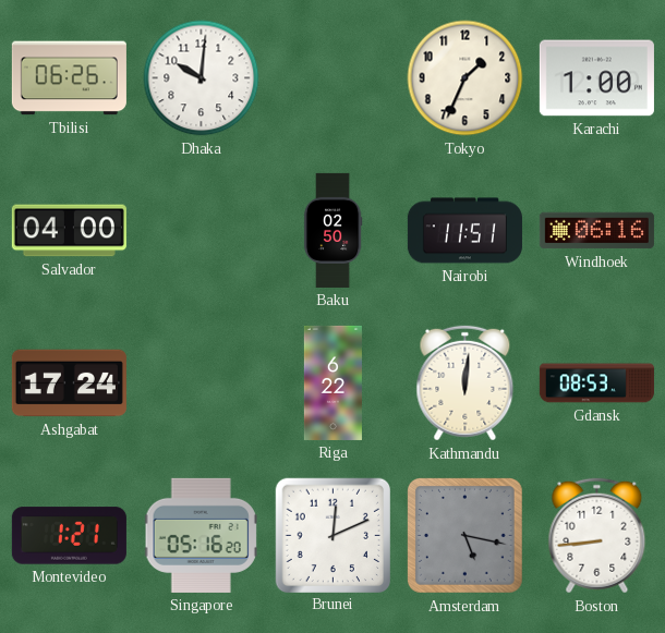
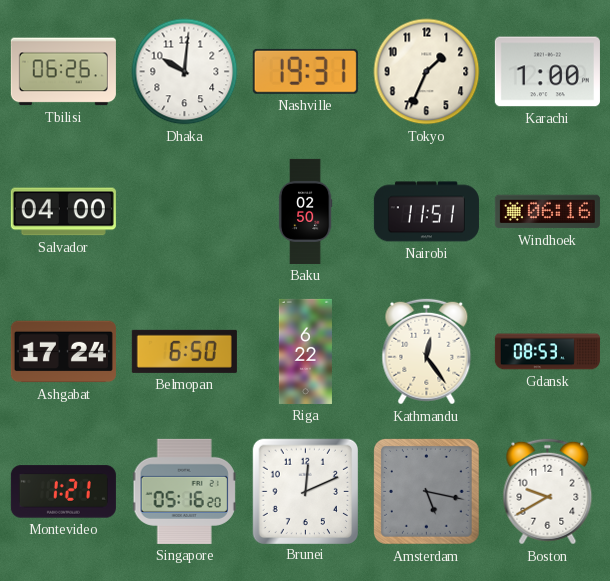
Nashville: none -> 19:31 (305, 71)
Belmopan: none -> 6:50 (184, 351)
Kathmandu: 12:01 -> 12:24 (427, 352)
Boston: 8:44 -> 9:40 (548, 492)
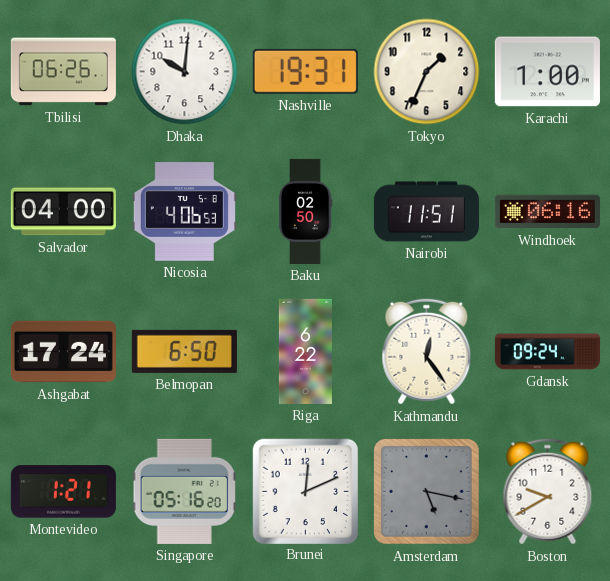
Nicosia: none -> 4:06 (184, 212)
Gdansk: 08:53 -> 09:24 (547, 352)
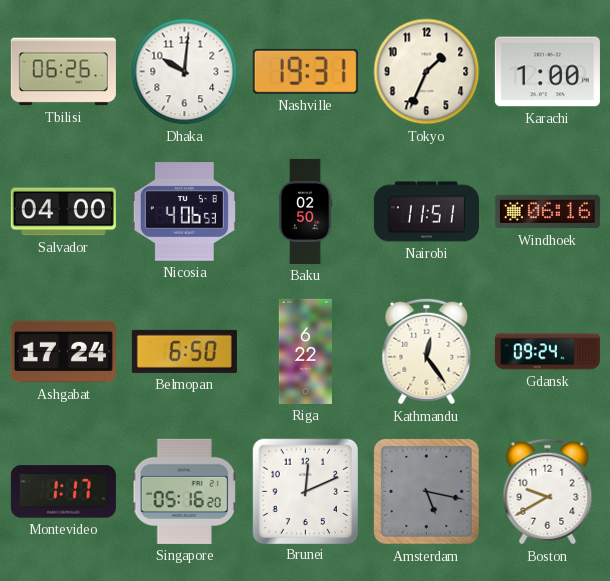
Montevideo: 1:21 -> 1:17 (63, 492)
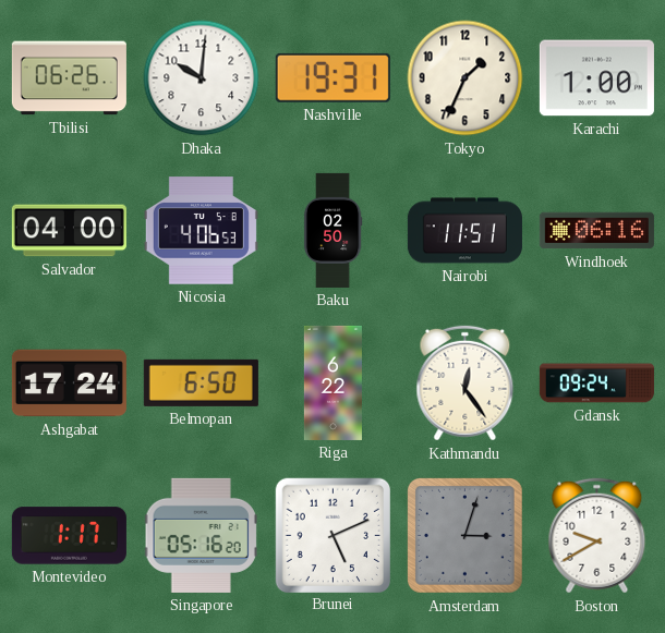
Brunei: 12:11 -> 5:11 (332, 535)
Amsterdam: 5:17 -> 3:03 (465, 536)
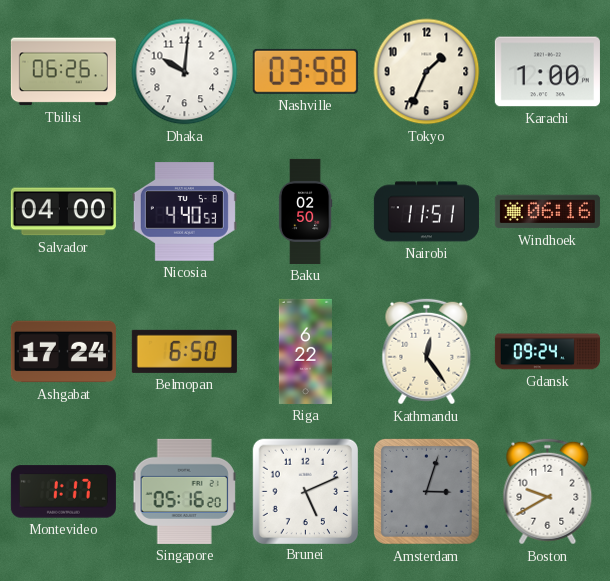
Nashville: 19:31 -> 03:58 (305, 71)
Nicosia: 4:06 -> 4:40 (184, 212)
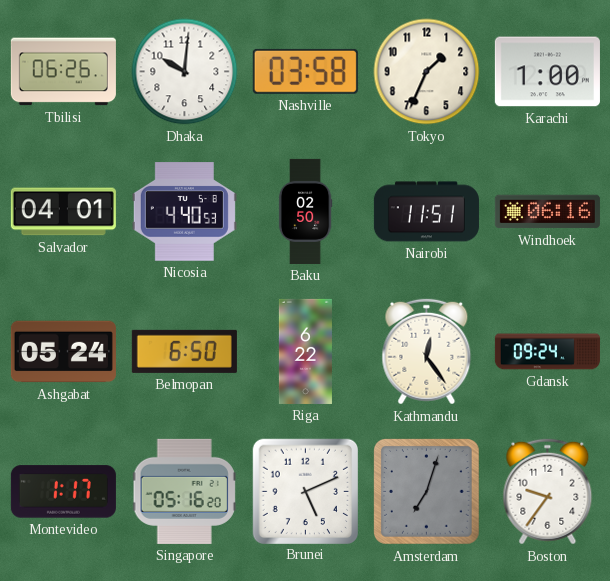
Salvador: 04:00 -> 04:01 (63, 212)
Ashgabat: 17:24 -> 05:24 (63, 352)
Amsterdam: 3:03 -> 7:03 (427, 492)
Boston: 9:40 -> 9:36 (548, 492)
